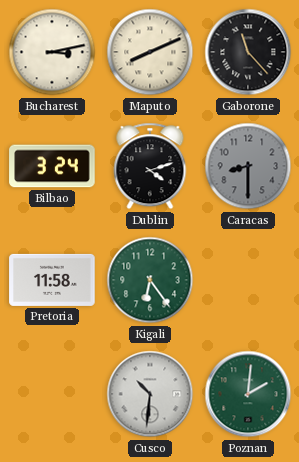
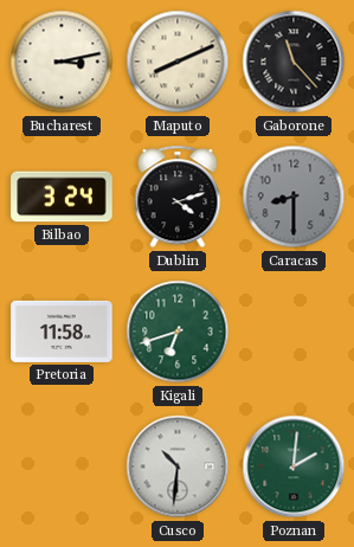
Kigali: 6:24 -> 6:42 (178, 332)
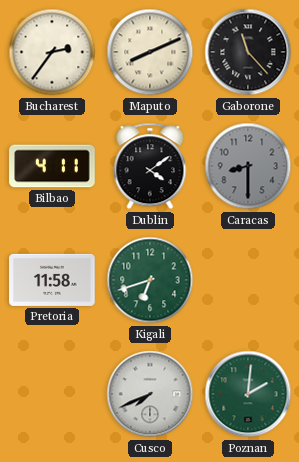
Bucharest: 3:13 -> 2:36 (52, 52)
Bilbao: 3:24 -> 4:11 (52, 166)
Dublin: 4:12 -> 4:09 (150, 166)
Cusco: 10:31 -> 7:41 (150, 394)
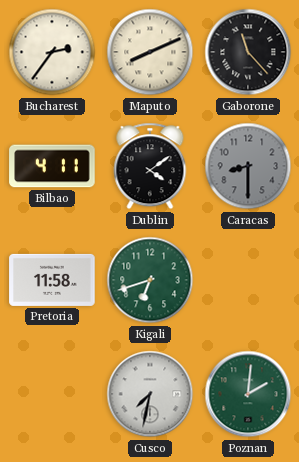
Cusco: 7:41 -> 7:32 (150, 394)
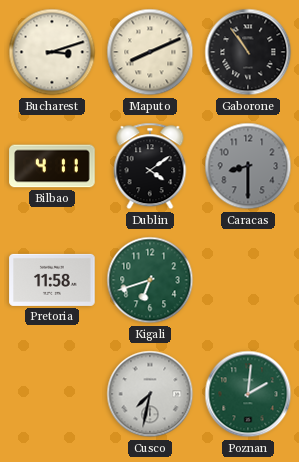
Bucharest: 2:36 -> 3:12 (52, 52)
Gaborone: 11:23 -> 10:54 (248, 52)
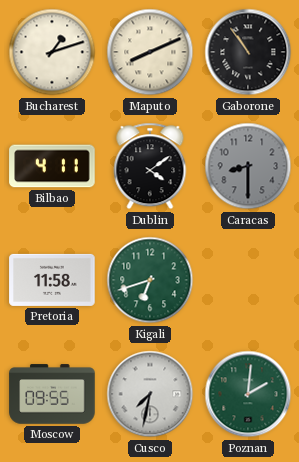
Bucharest: 3:12 -> 1:12 (52, 52)
Moscow: none -> 09:55 (52, 394)
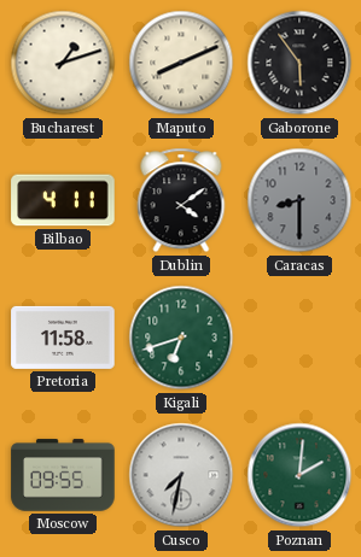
Gaborone: 10:54 -> 5:54 (299, 63)
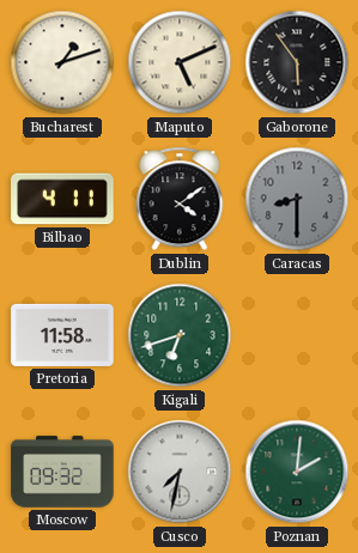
Maputo: 8:11 -> 5:11 (180, 62)
Moscow: 09:55 -> 09:32 (62, 472)
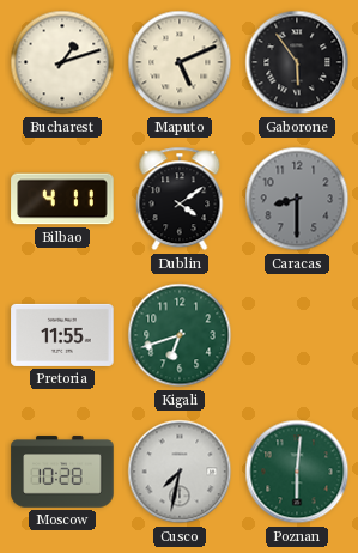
Pretoria: 11:58 -> 11:55 (62, 335)
Moscow: 09:32 -> 10:28 (62, 472)
Poznan: 2:01 -> 6:01 (297, 472)
